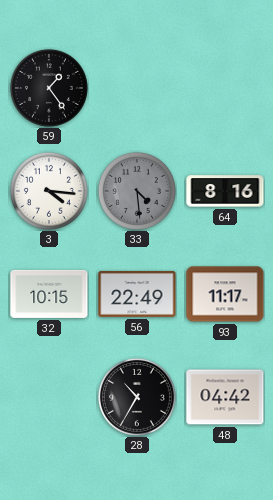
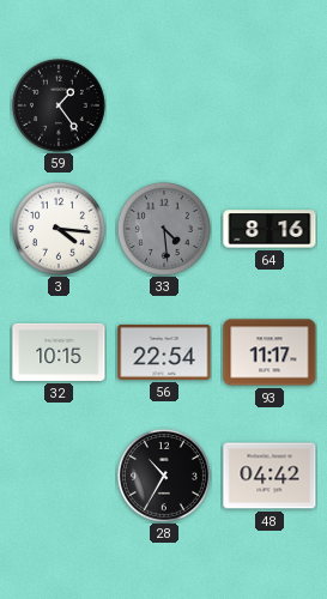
56: 22:49 -> 22:54 (164, 352)
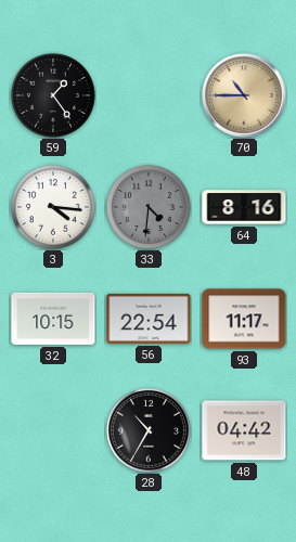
70: none -> 10:45 (244, 95)
33: 4:29 -> 4:31 (149, 207)
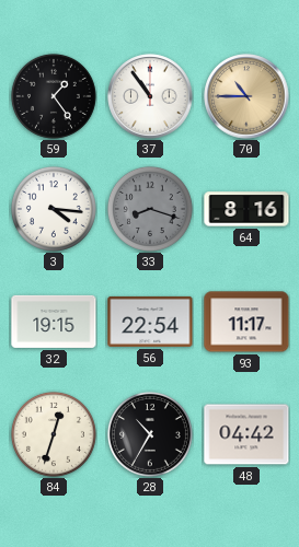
37: none -> 10:54 (150, 96)
33: 4:31 -> 8:18 (150, 209)
32: 10:15 -> 19:15 (54, 322)
84: none -> 12:33 (54, 434)
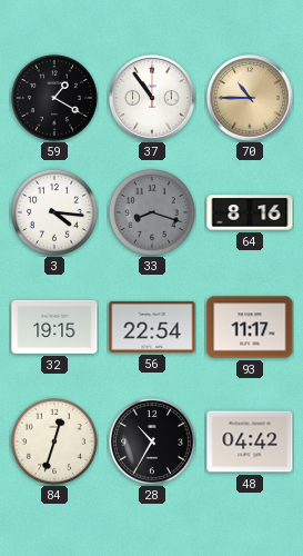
59: 1:24 -> 1:20 (54, 98)
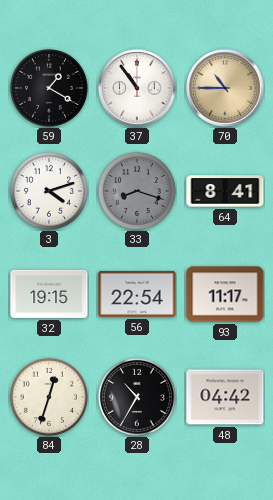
3: 4:16 -> 4:12 (49, 191)
64: 8:16 -> 8:41 (225, 191)
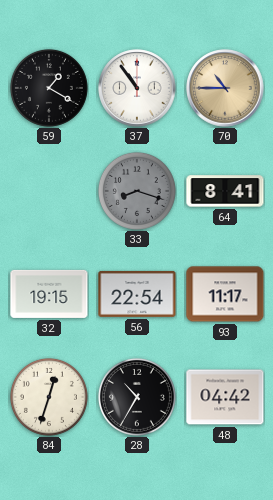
3: 4:12 -> none (49, 191)
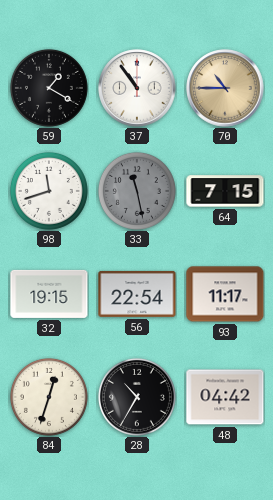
98: none -> 11:42 (49, 191)
33: 8:18 -> 11:28 (137, 191)
64: 8:41 -> 7:15 (225, 191)
